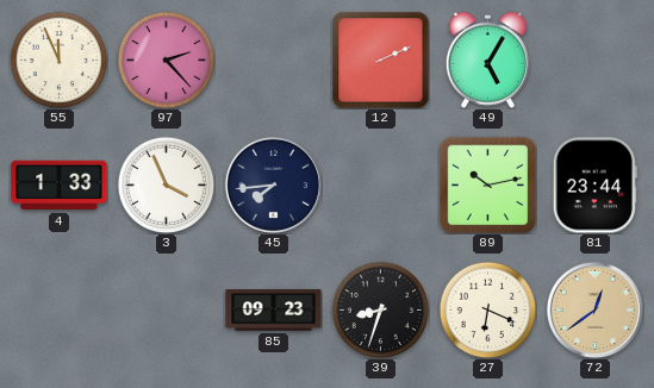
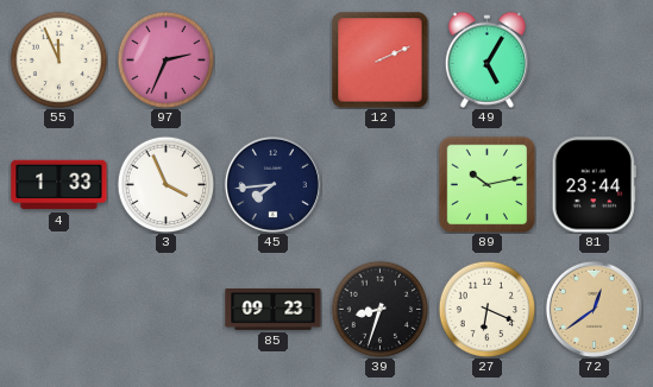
97: 2:23 -> 2:34 (165, 59)
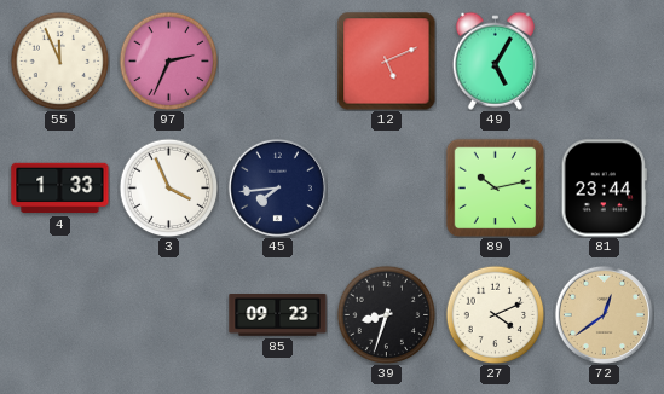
12: 2:11 -> 5:11 (387, 62)
27: 6:19 -> 4:11 (495, 314)
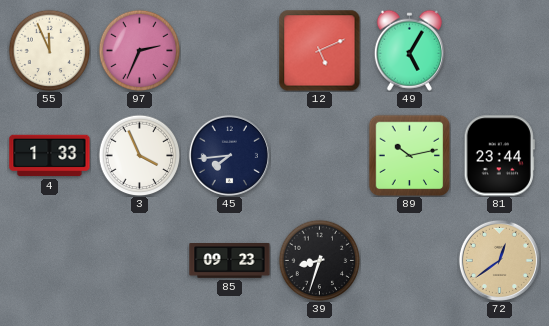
27: 4:11 -> none (495, 314)
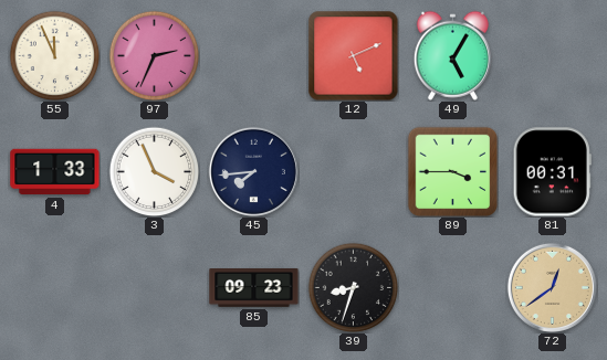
89: 10:13 -> 3:45 (452, 171)
81: 23:44 -> 00:31 (552, 172)
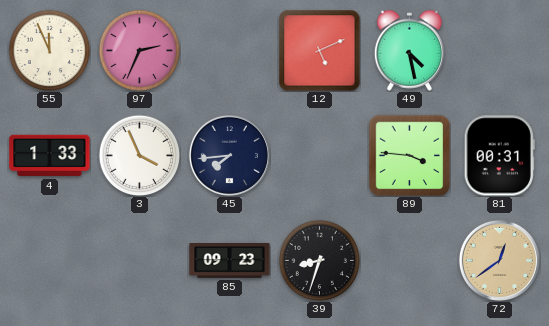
49: 5:05 -> 4:28 (409, 50)
89: 3:45 -> 3:46 (409, 155)
